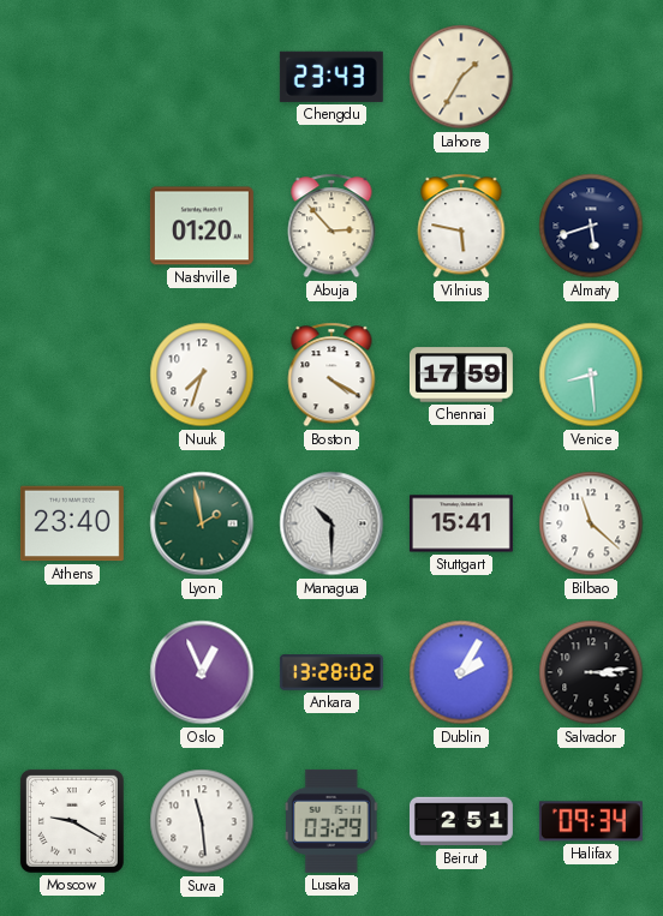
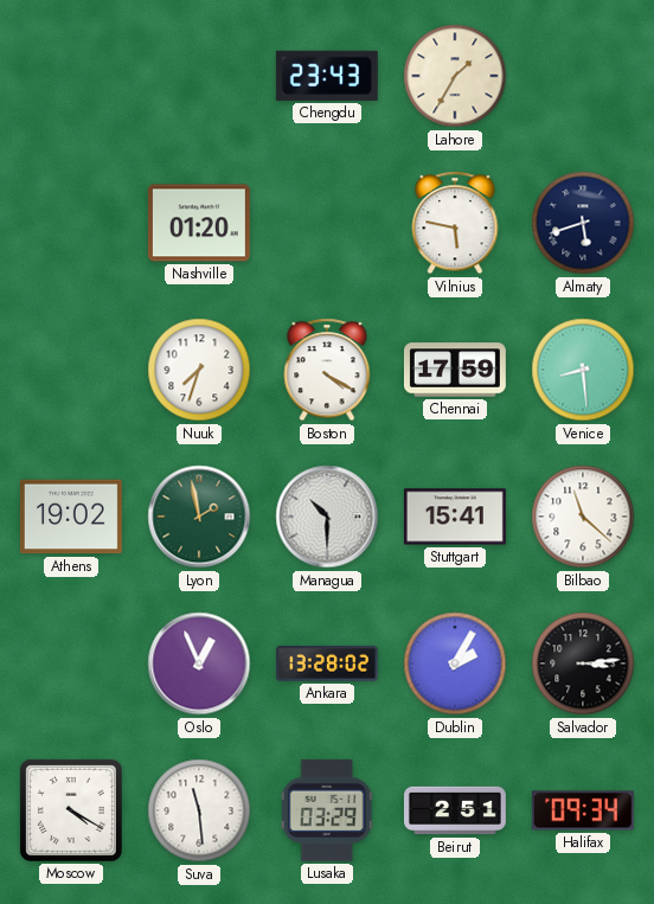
Abuja: 2:53 -> none (331, 226)
Athens: 23:40 -> 19:02 (71, 517)
Moscow: 9:20 -> 4:20 (71, 810)
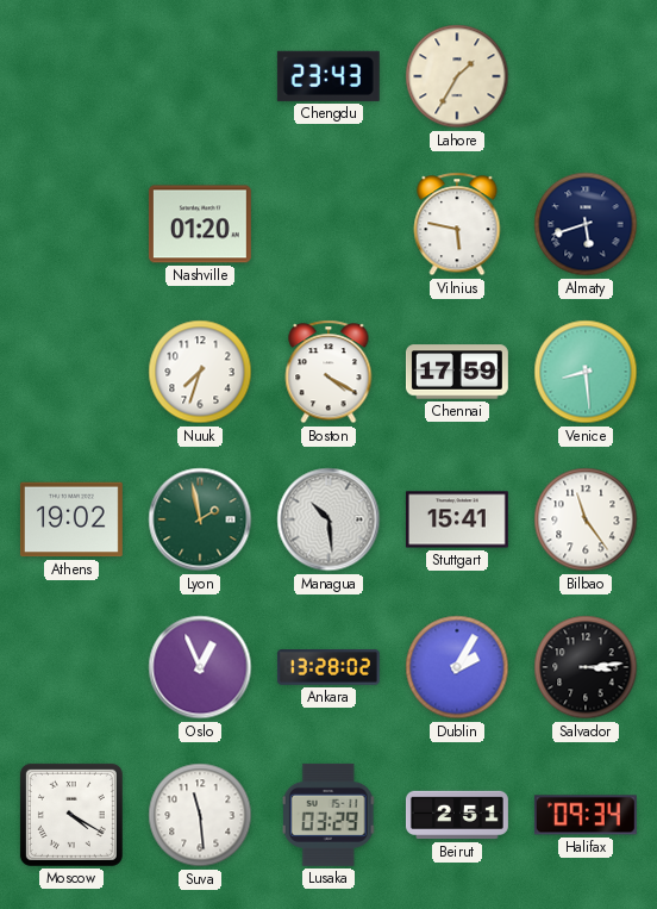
Managua: 10:30 -> 10:29 (328, 519)
Bilbao: 11:22 -> 11:24 (586, 519)
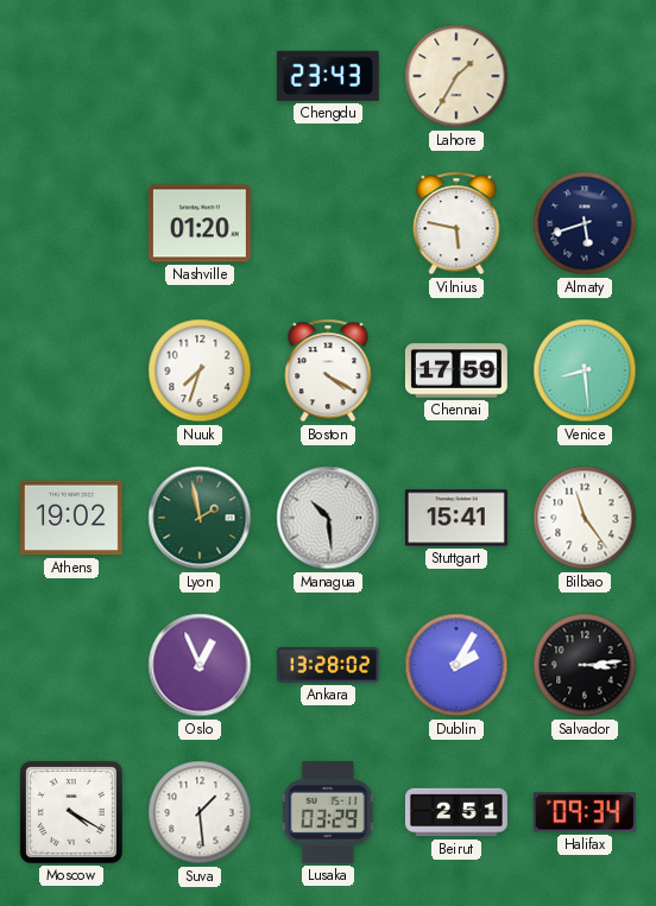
Suva: 11:29 -> 1:29 (200, 812)
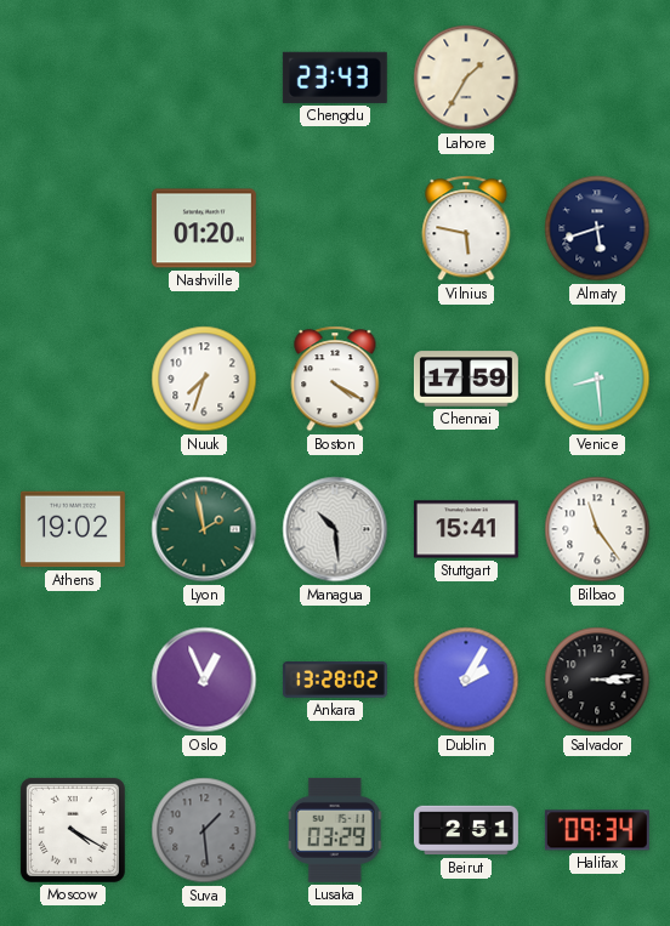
Suva dial: white -> grey (204, 830)
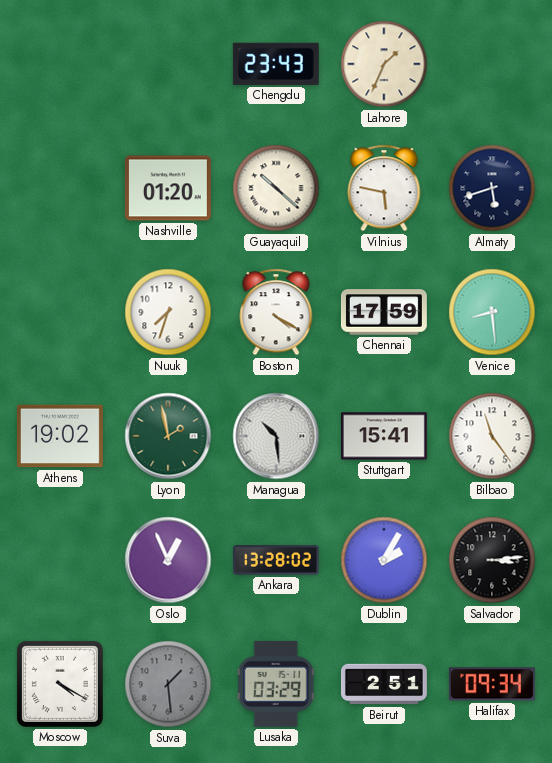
Lahore: 1:35 -> 1:34 (384, 64)
Guayaquil: none -> 10:22 (276, 188)
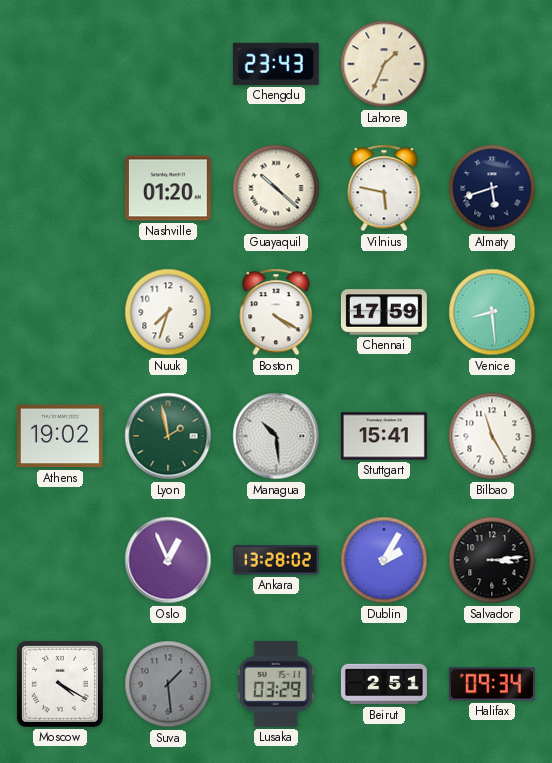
Bilbao: 11:24 -> 11:25 (492, 436)
